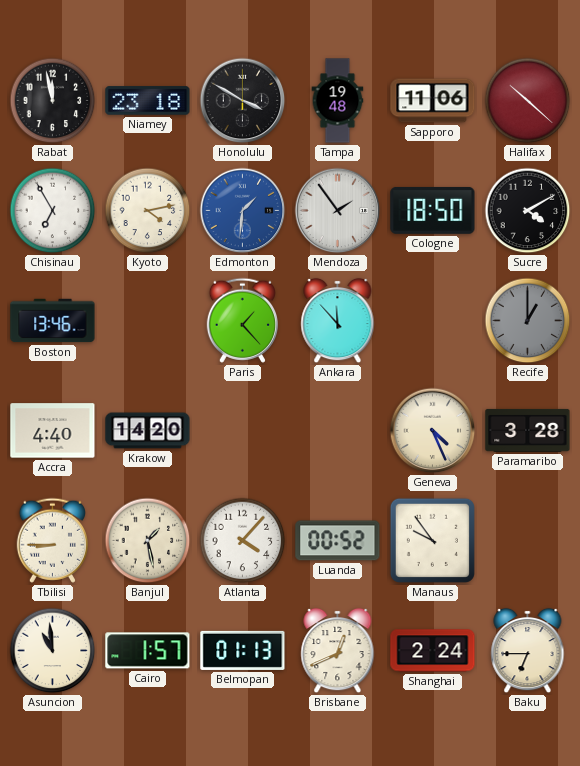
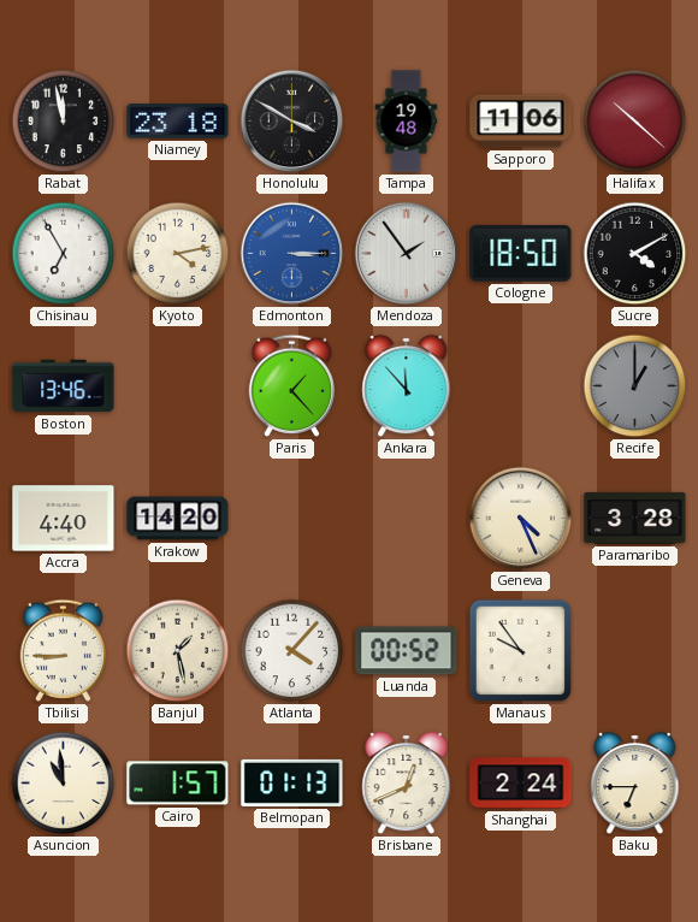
Edmonton: 1:31 -> 3:15 (292, 254)
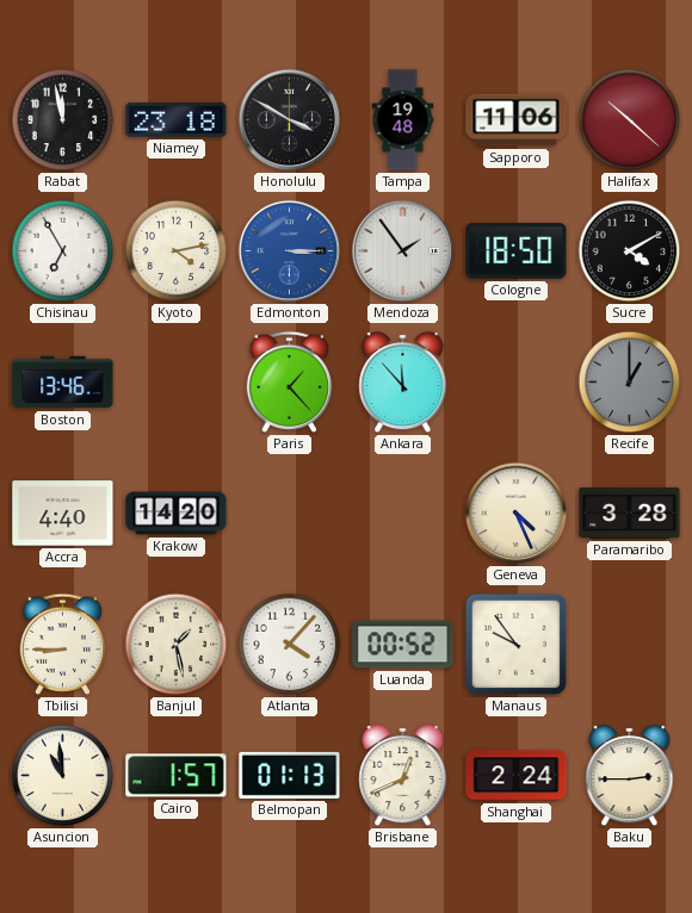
Baku: 6:45 -> 2:45 (630, 776)
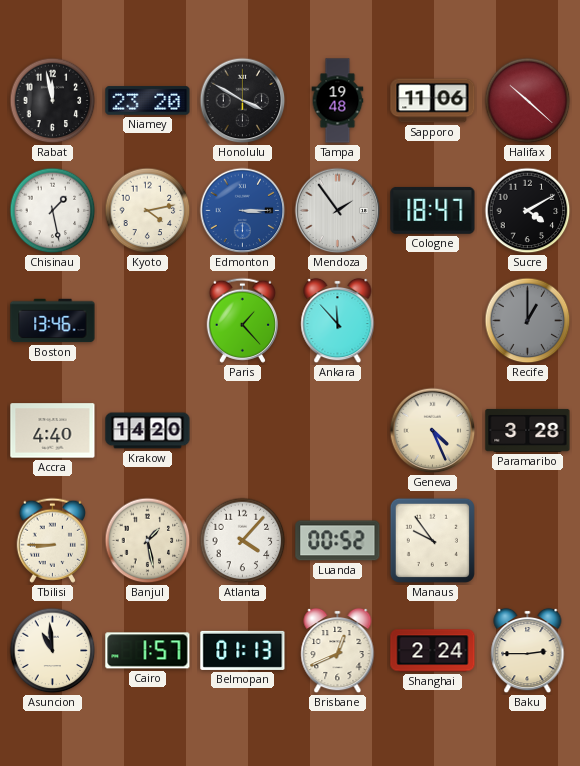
Niamey: 23:18 -> 23:20 (148, 101)
Chisinau: 6:55 -> 1:28 (53, 211)
Cologne: 18:50 -> 18:47 (433, 210)
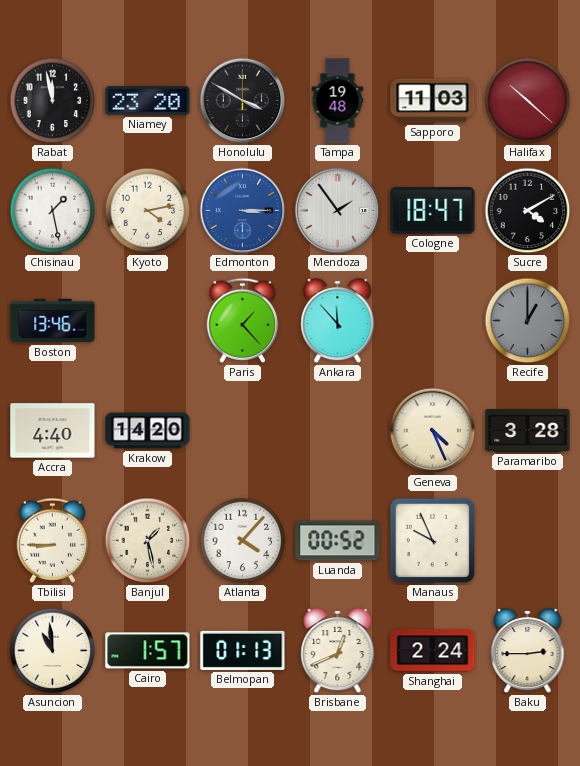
Sapporo: 11:06 -> 11:03 (433, 101)
Manaus: 9:54 -> 9:56 (432, 540)
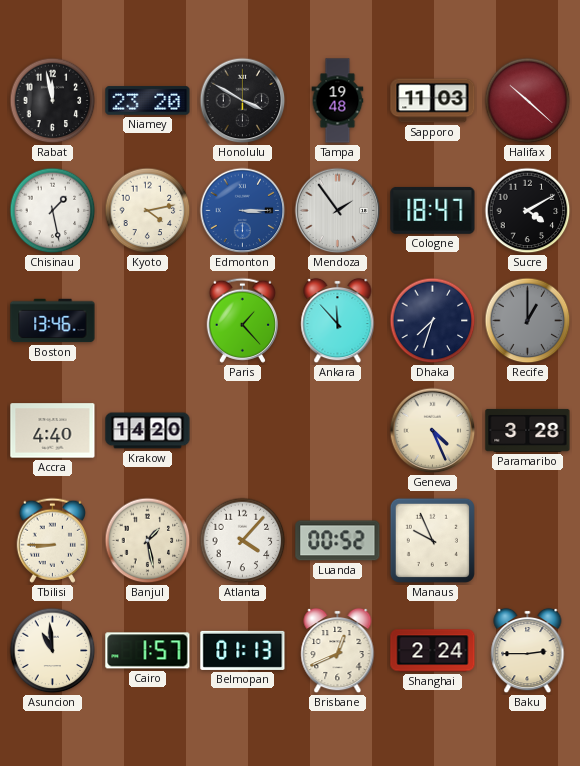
Dhaka: none -> 7:33 (433, 321)
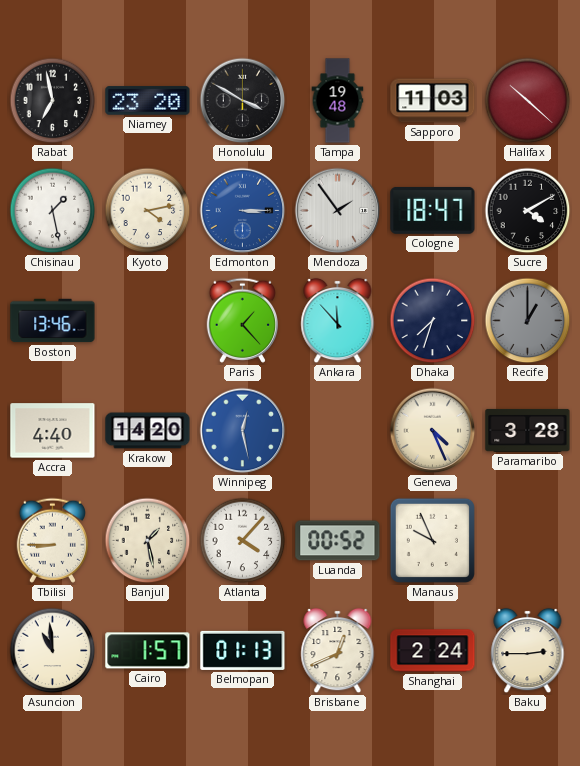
Rabat: 11:58 -> 6:58 (53, 101)
Winnipeg: none -> 12:28 (243, 431)
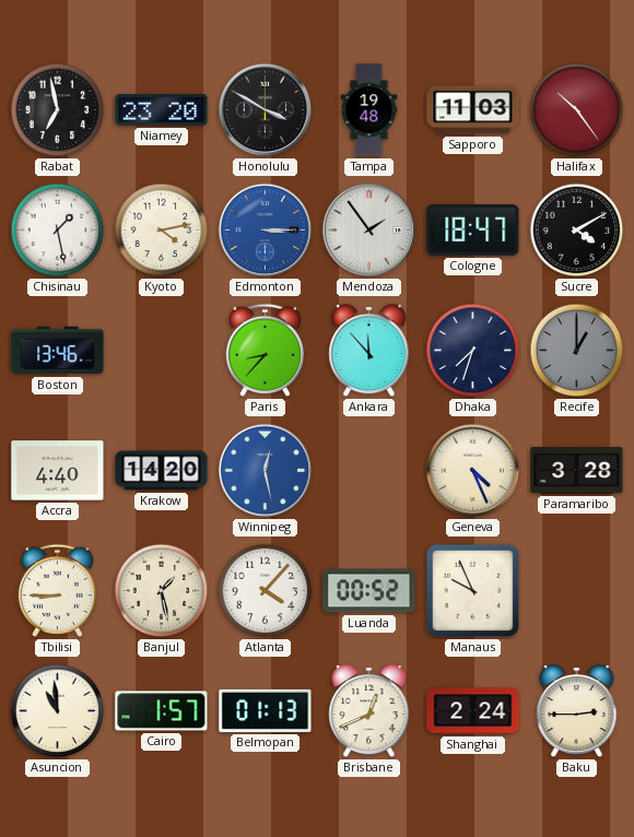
Halifax: 10:22 -> 10:24 (577, 110)
Paris: 1:23 -> 8:37 (265, 350)
